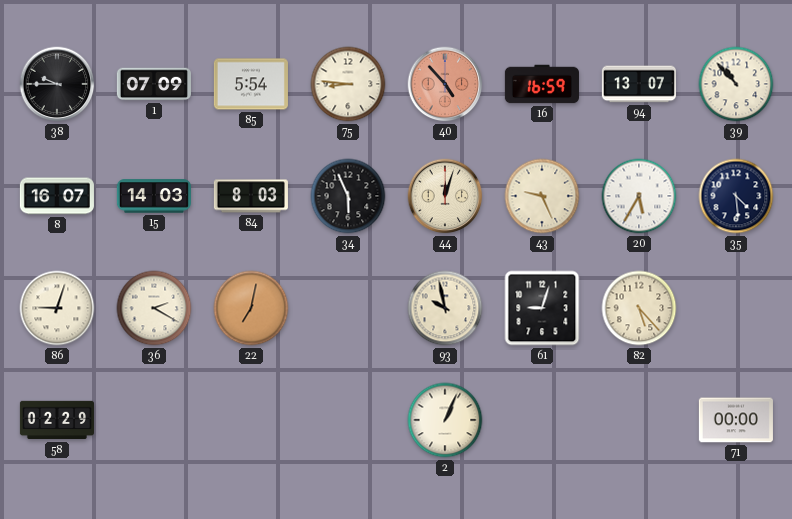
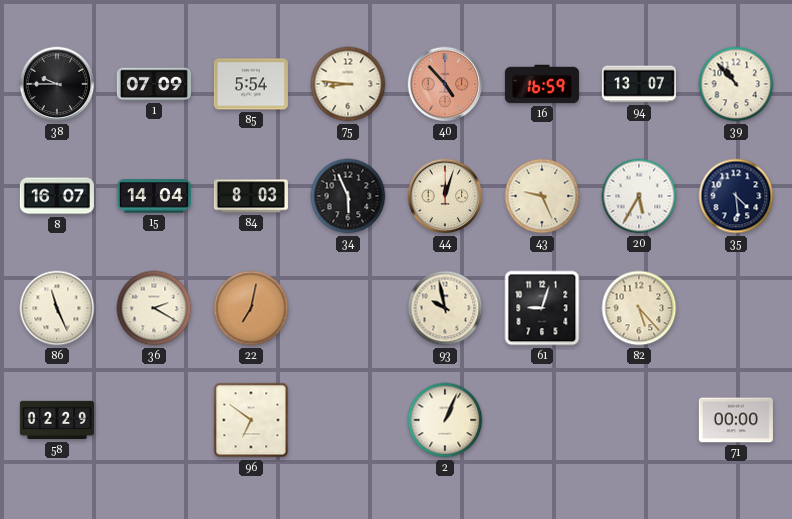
15: 14:03 -> 14:04 (154, 196)
86: 9:03 -> 11:26 (57, 308)
96: none -> 6:51 (251, 420)
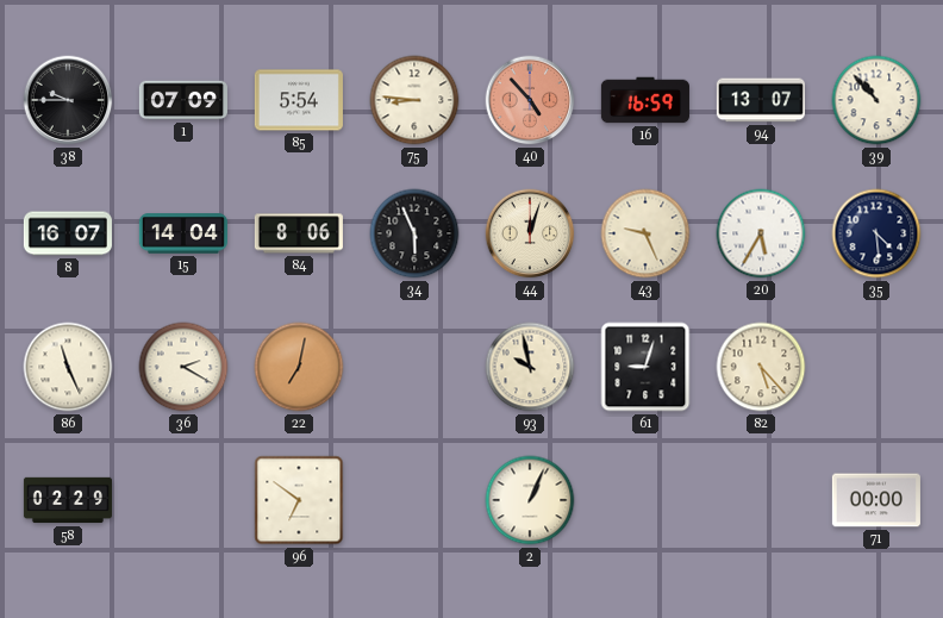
84: 8:03 -> 8:06 (299, 233)
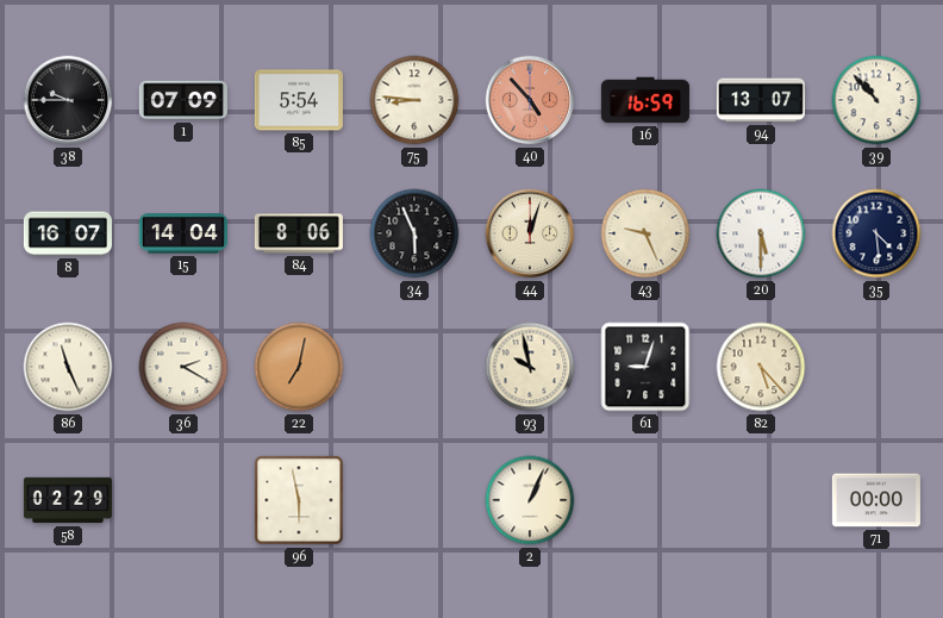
20: 5:35 -> 5:30 (761, 233)
96: 6:51 -> 5:58 (299, 500)
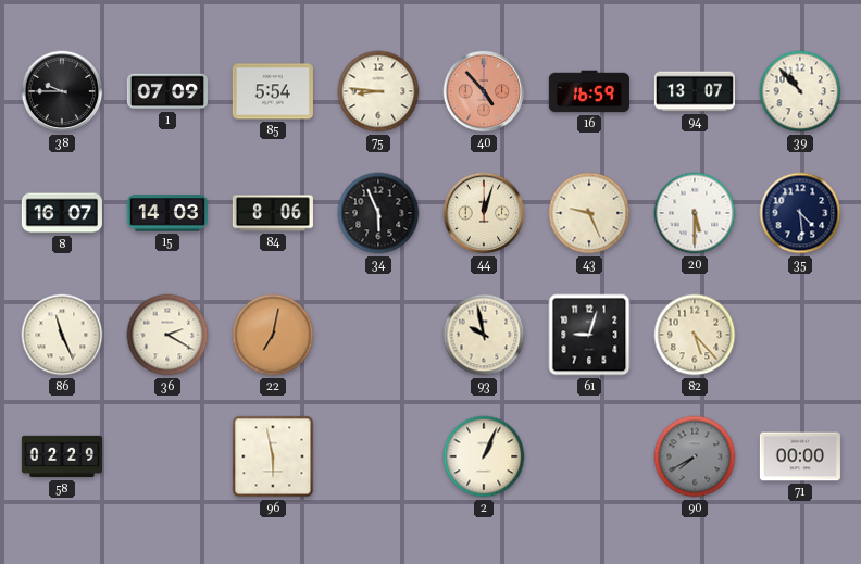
15: 14:04 -> 14:03 (167, 213)
90: none -> 7:40 (695, 456)
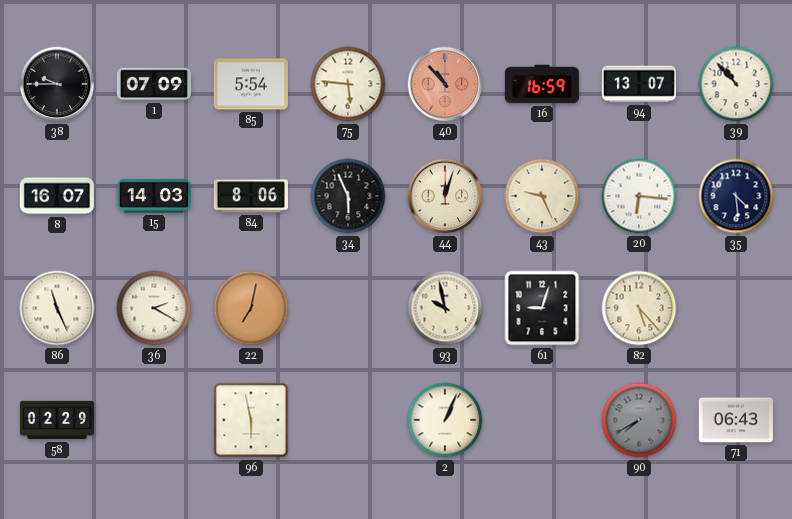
75: 8:46 -> 5:46 (348, 84)
40: 4:53 -> 10:53 (445, 84)
20: 5:30 -> 6:16 (639, 196)
71: 00:00 -> 06:43 (736, 420)
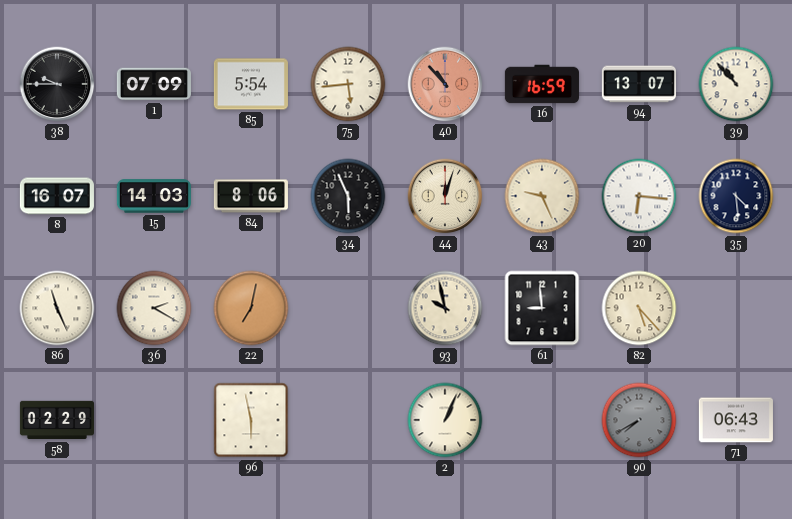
75: 5:46 -> 5:44 (348, 84)
61: 9:03 -> 8:59 (542, 308)
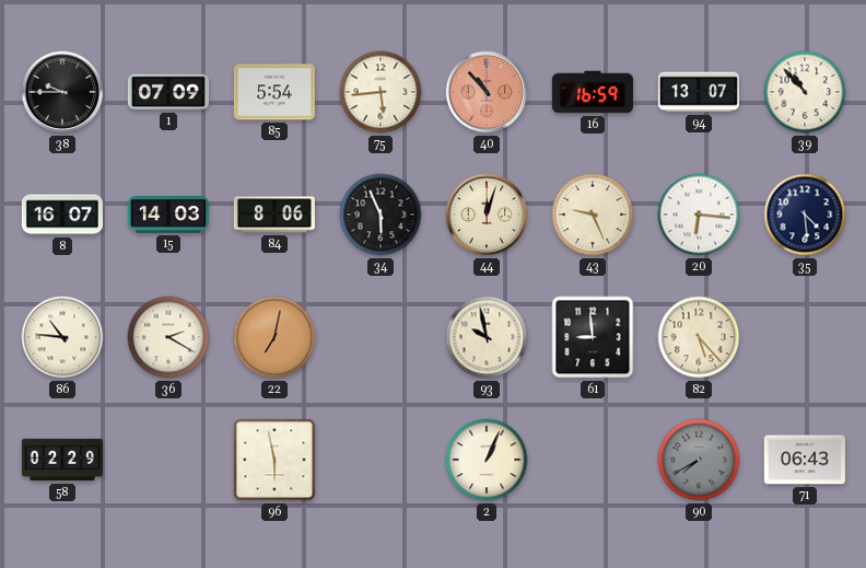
86: 11:26 -> 10:46 (62, 337)
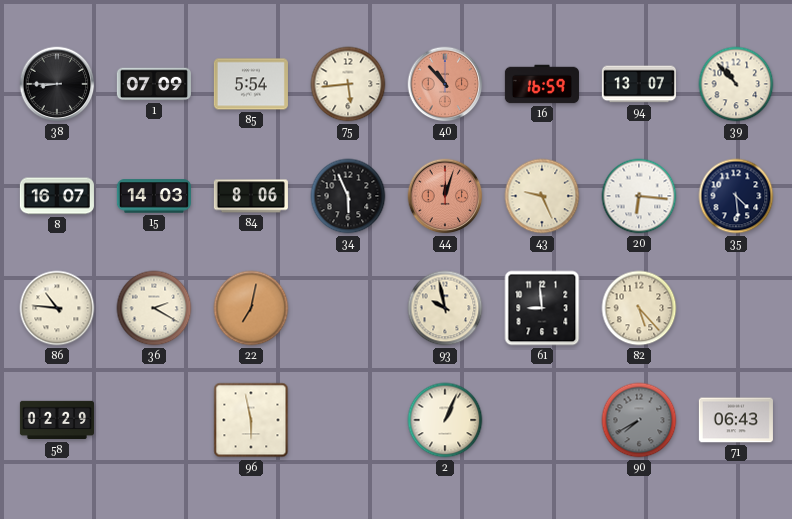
38: 9:45 -> 8:45 (57, 84)
44 dial: cream -> salmon (445, 196)
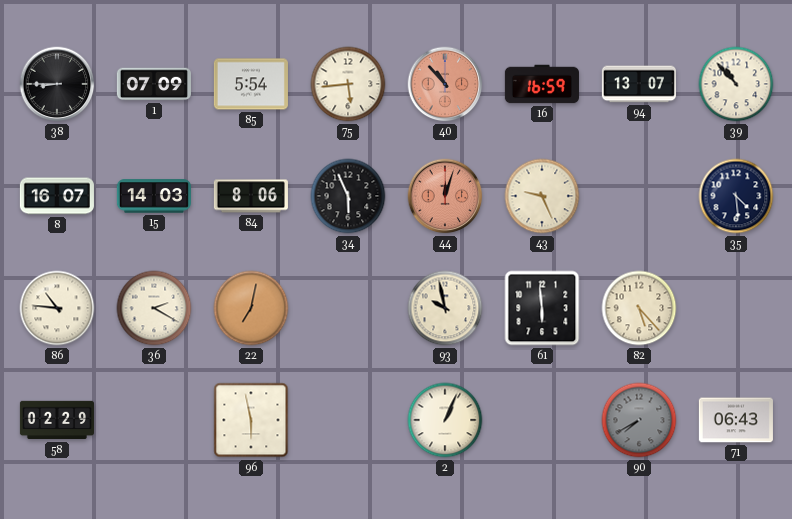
20: 6:16 -> none (639, 196)
61: 8:59 -> 5:59 (542, 308)
